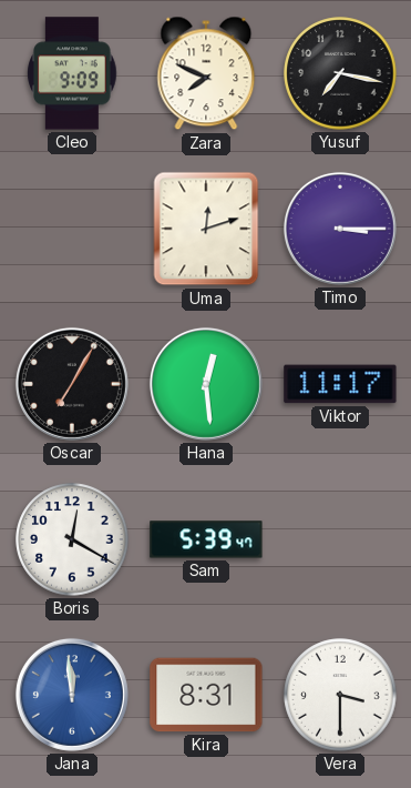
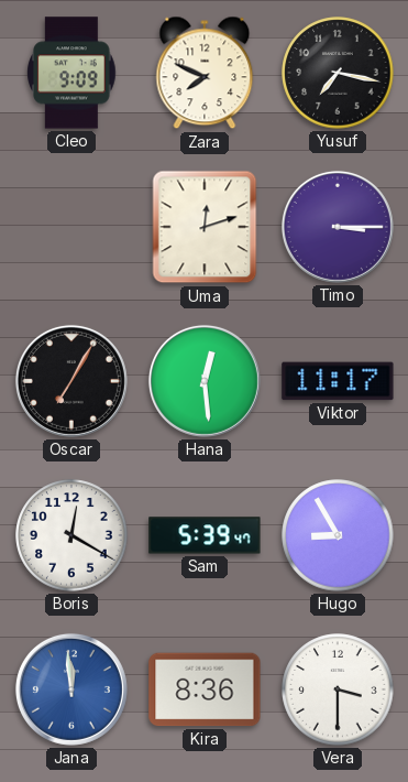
Hugo: none -> 8:55 (338, 535)
Kira: 8:31 -> 8:36 (205, 689)
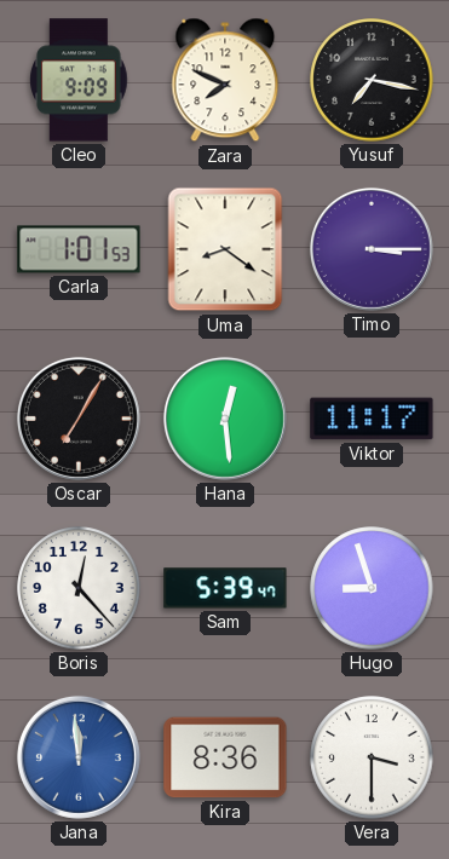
Carla: none -> 1:01 (79, 249)
Uma: 12:12 -> 8:21 (225, 249)
Boris: 12:20 -> 12:23 (79, 588)
Hugo: 8:55 -> 8:57 (372, 588)
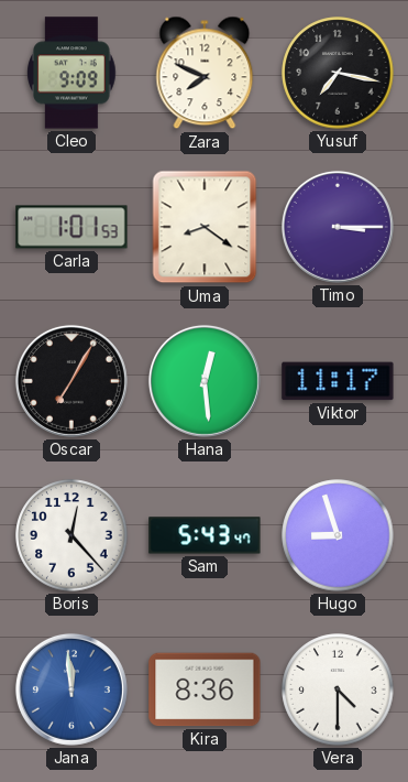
Sam: 5:39 -> 5:43 (205, 535)
Vera: 3:30 -> 4:30 (338, 689)
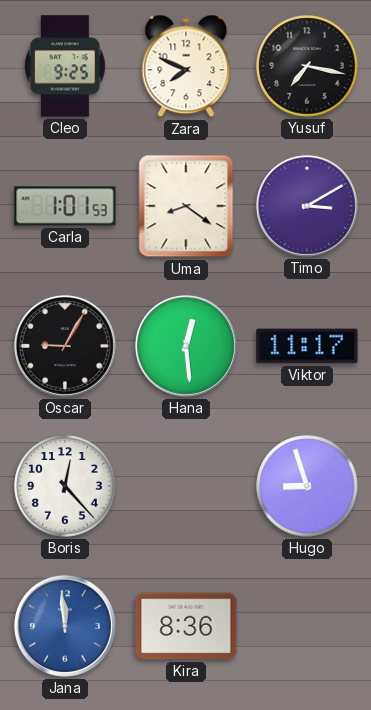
Cleo: 9:09 -> 9:25 (65, 66)
Timo: 3:15 -> 3:10 (307, 206)
Oscar: 7:05 -> 9:05 (65, 346)
Sam: 5:43 -> none (205, 535)
Vera: 4:30 -> none (338, 689)
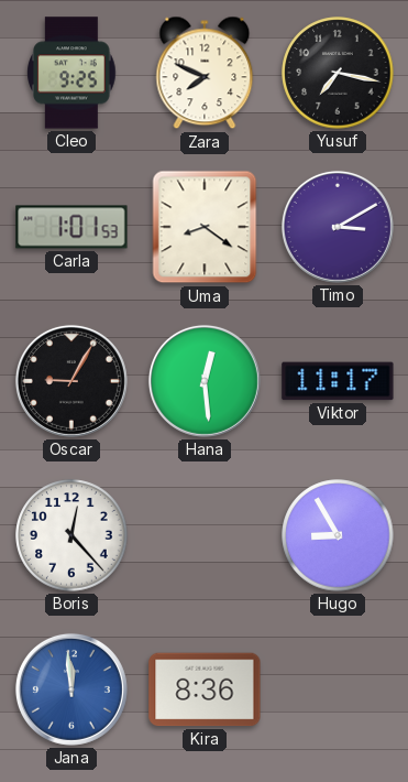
Hugo: 8:57 -> 8:55 (338, 535)
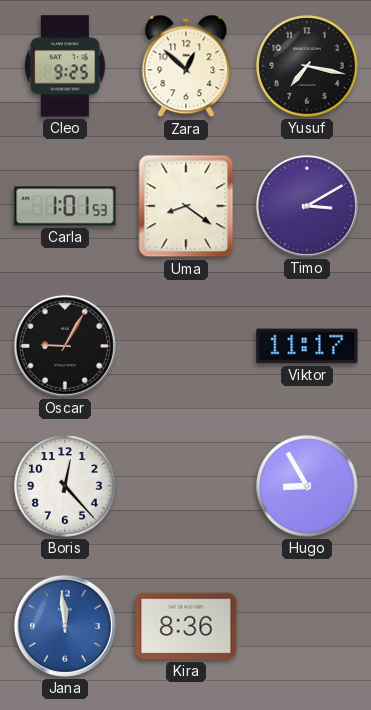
Zara: 7:49 -> 12:52 (186, 66)
Hana: 12:29 -> none (205, 381)
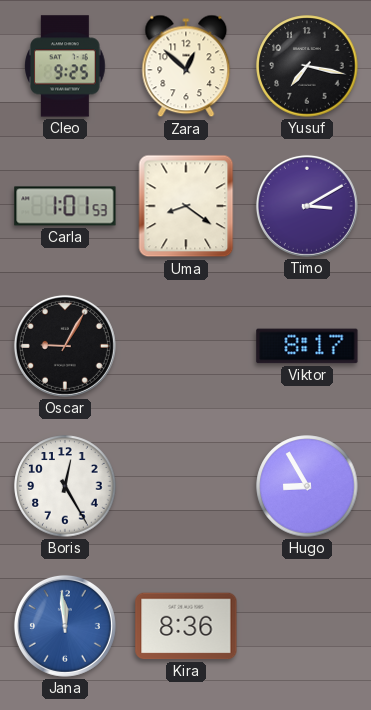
Viktor: 11:17 -> 8:17 (307, 346)
Boris: 12:23 -> 12:25 (65, 486)
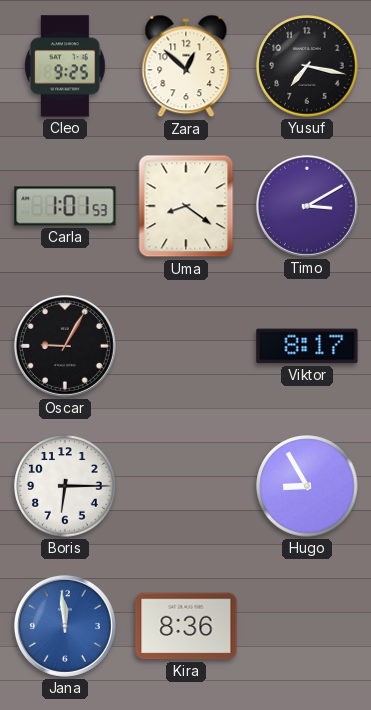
Boris: 12:25 -> 6:15 (65, 486)
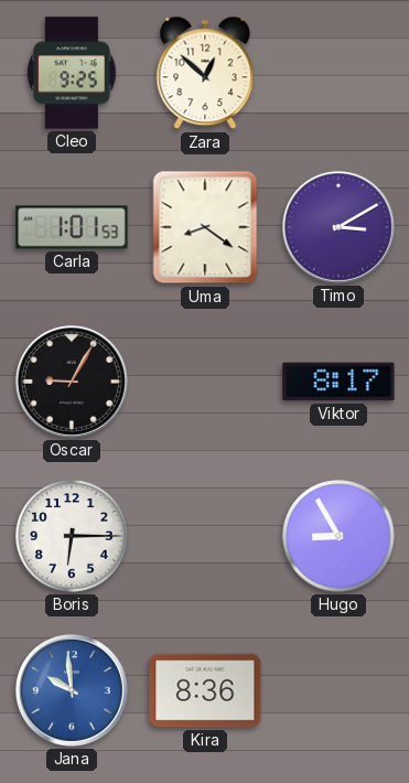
Yusuf: 7:17 -> none (307, 66)
Jana: 11:59 -> 9:59 (72, 690)
